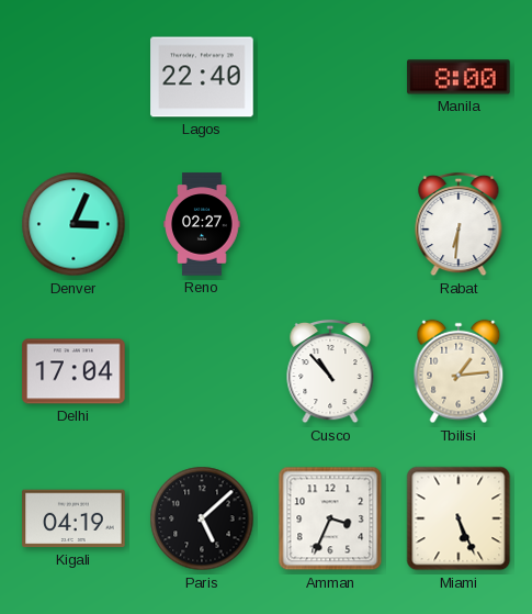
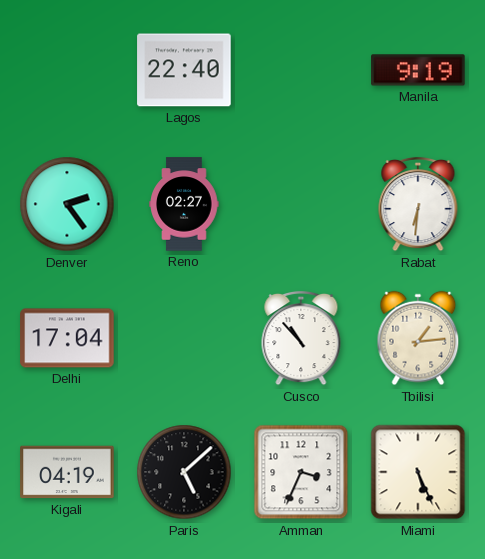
Manila: 8:00 -> 9:19 (418, 70)
Denver: 3:04 -> 2:24 (67, 204)
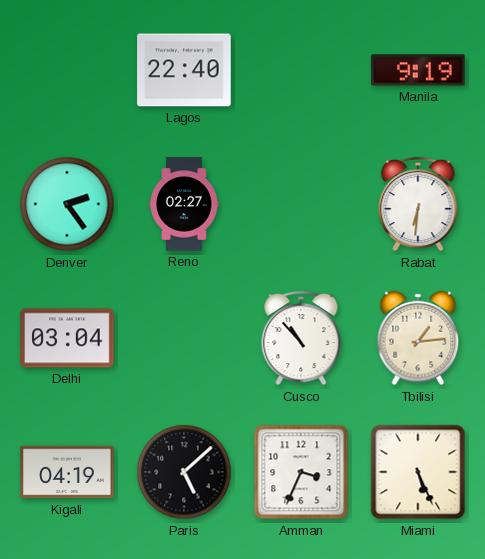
Delhi: 17:04 -> 03:04 (67, 338)
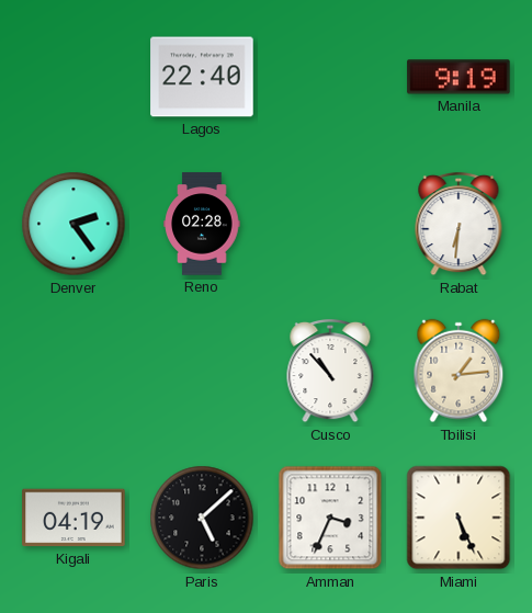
Reno: 02:27 -> 02:28 (202, 224)
Delhi: 03:04 -> none (67, 338)
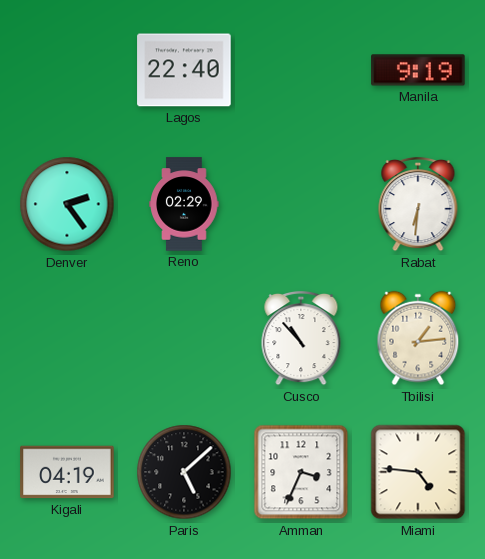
Reno: 02:28 -> 02:29 (184, 204)
Miami: 5:26 -> 4:46 (418, 472)
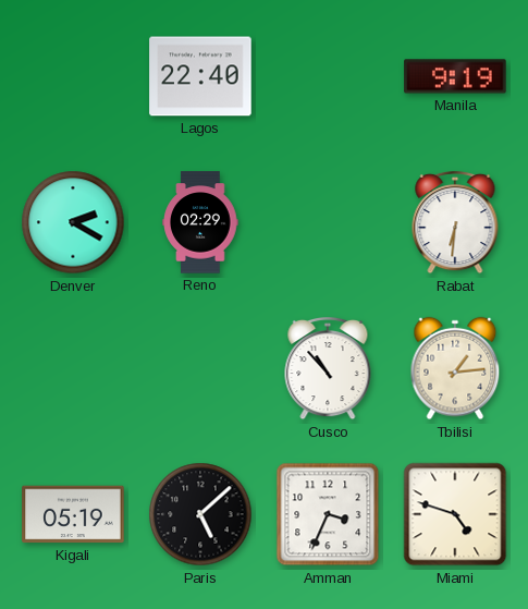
Denver: 2:24 -> 2:20 (73, 222)
Kigali: 04:19 -> 05:19 (73, 514)
Miami: 4:46 -> 4:48 (455, 514)
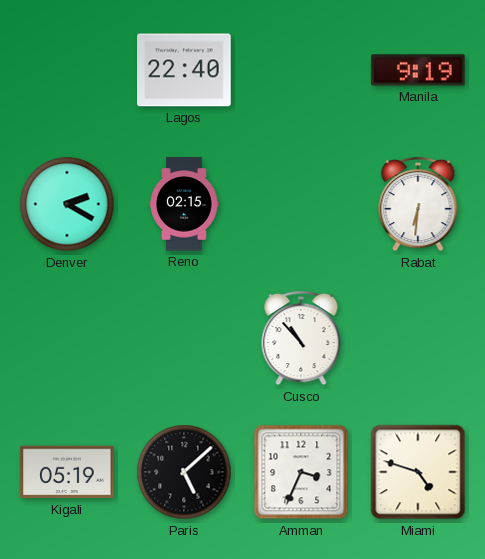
Reno: 02:29 -> 02:15 (184, 204)
Tbilisi: 1:14 -> none (455, 368)
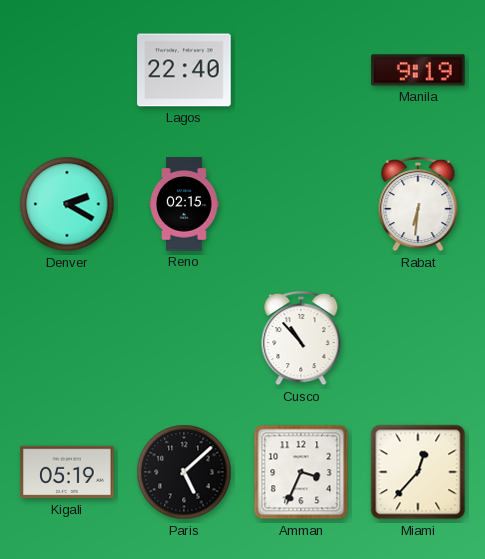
Miami: 4:48 -> 12:37 (418, 472)
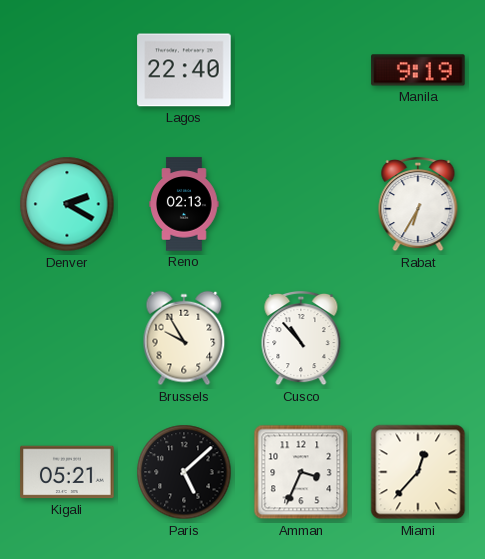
Reno: 02:15 -> 02:13 (184, 204)
Rabat: 6:31 -> 6:35 (418, 204)
Brussels: none -> 9:55 (184, 338)
Kigali: 05:19 -> 05:21 (67, 472)
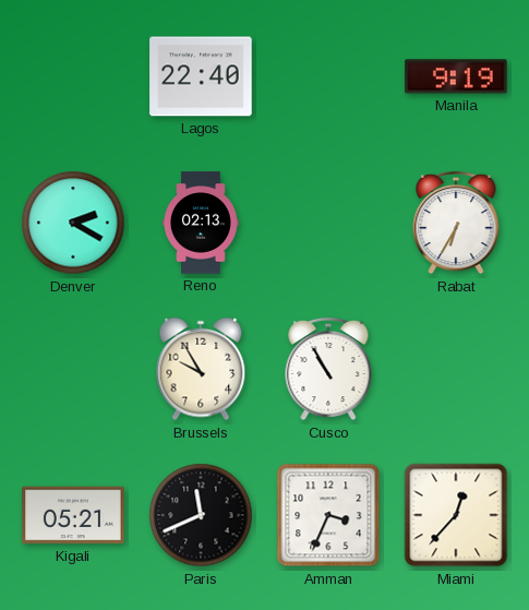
Cusco: 10:53 -> 10:55 (328, 369)
Paris: 5:08 -> 11:41 (201, 515)
